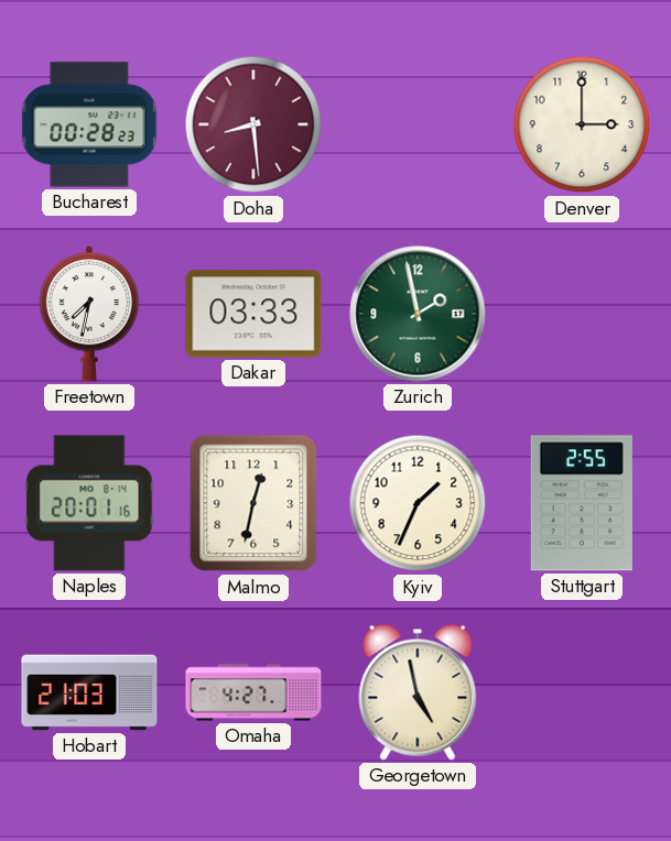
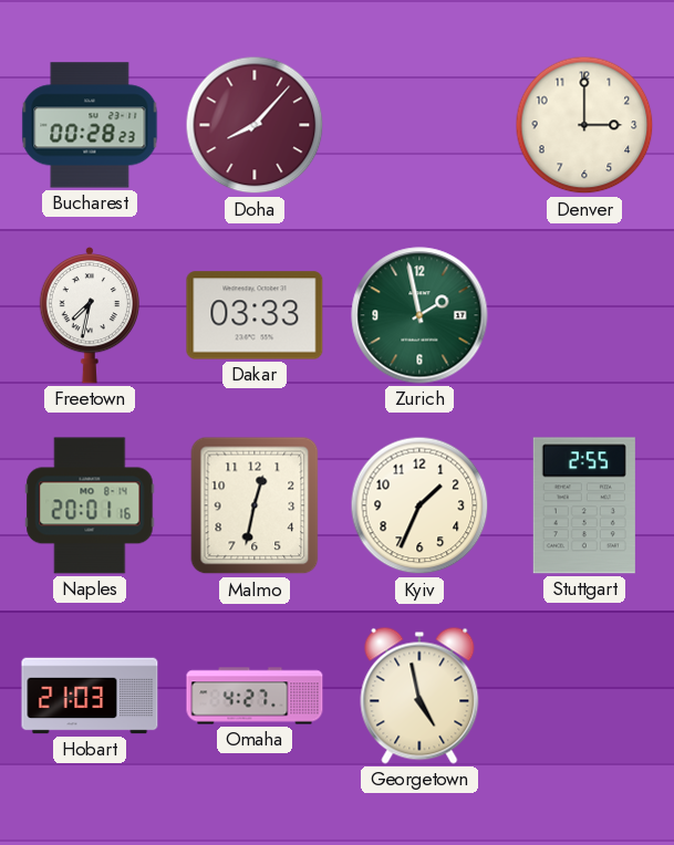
Doha: 8:29 -> 8:07 (255, 125)
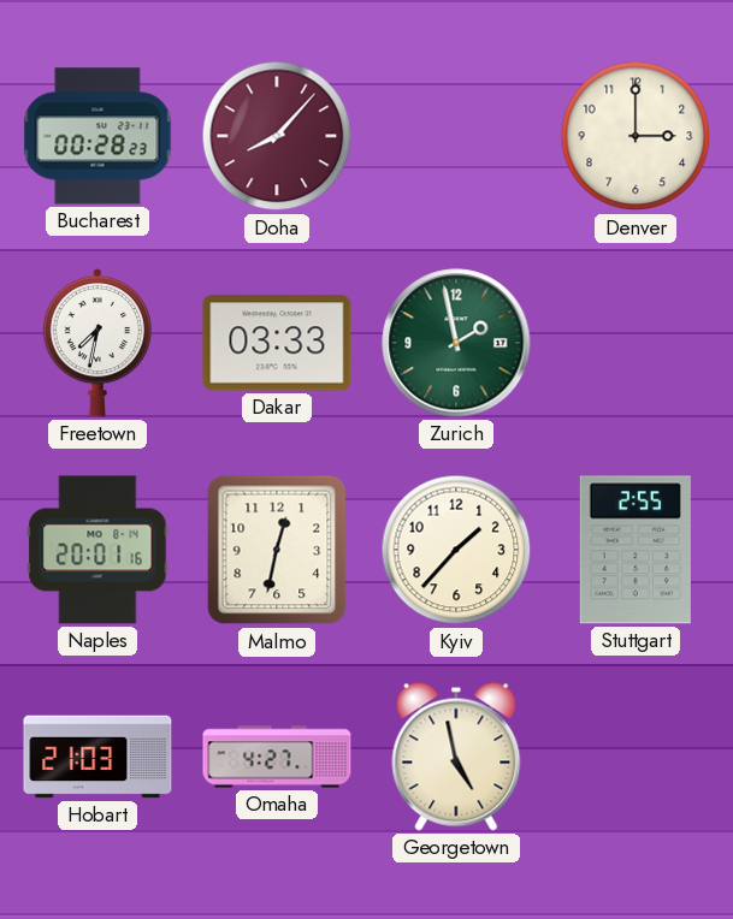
Kyiv: 1:34 -> 1:37 (456, 550)
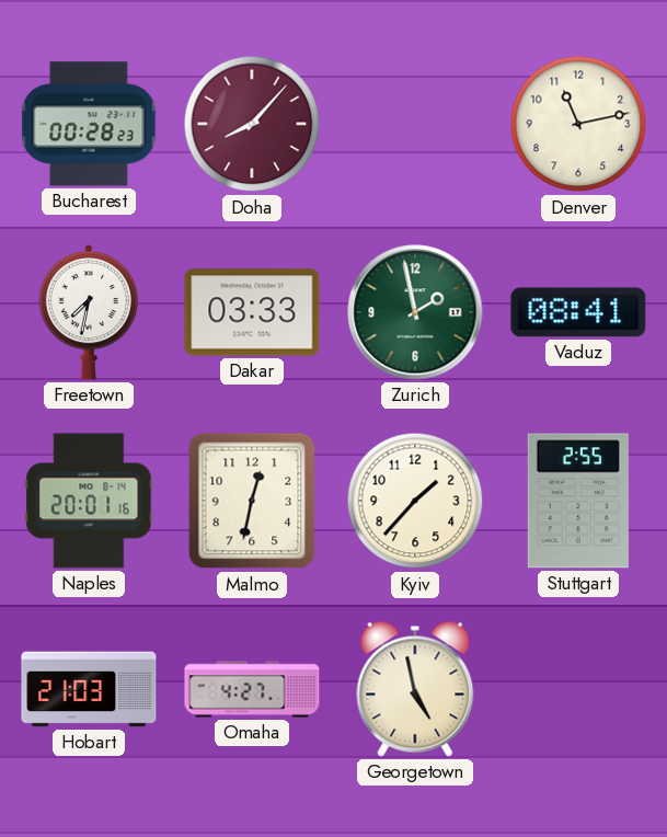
Denver: 3:00 -> 11:13 (578, 124)
Vaduz: none -> 08:41 (578, 312)
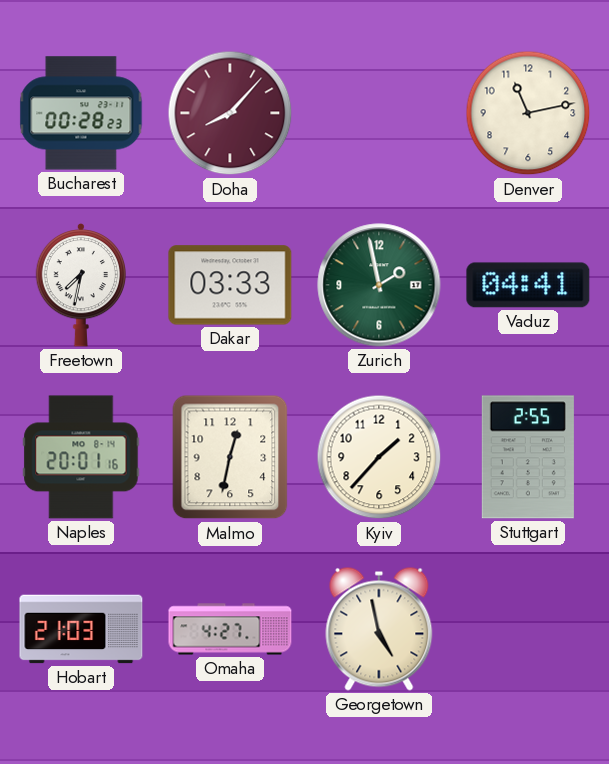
Vaduz: 08:41 -> 04:41 (528, 285)
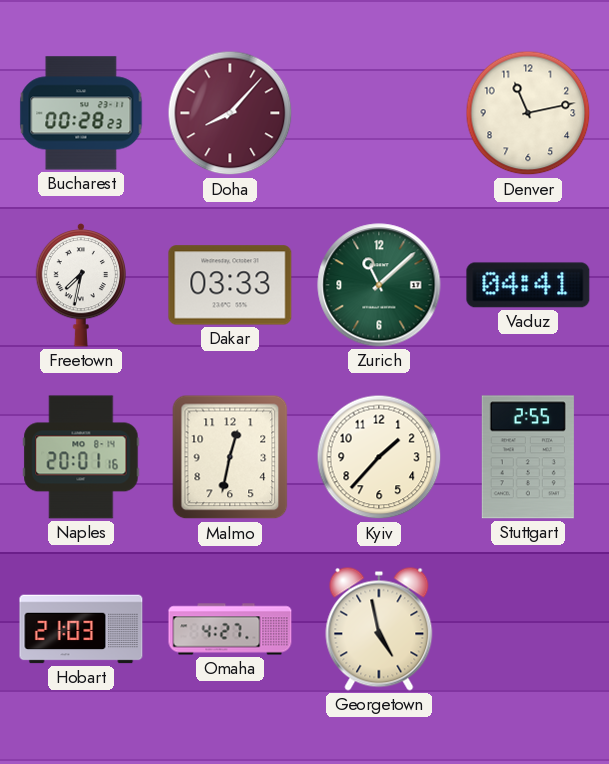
Zurich: 1:58 -> 11:08 (379, 285)
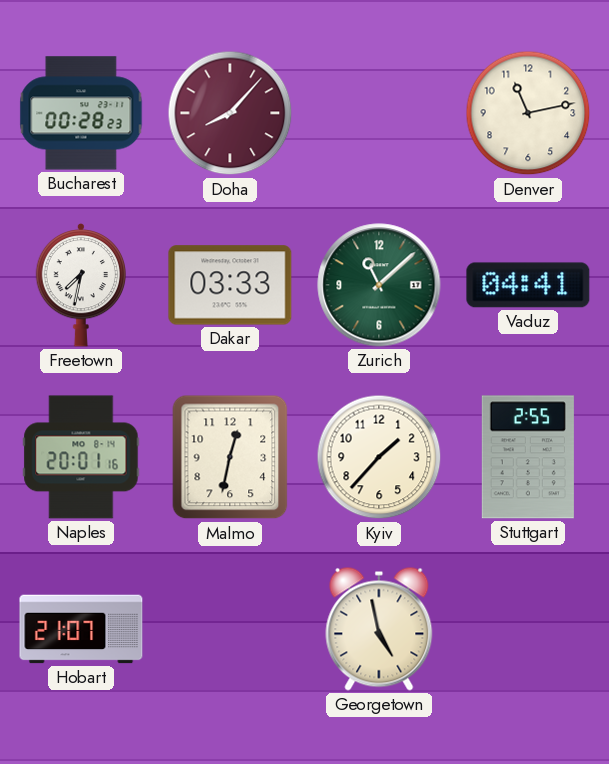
Hobart: 21:03 -> 21:07 (81, 629)
Omaha: 4:27 -> none (230, 629)
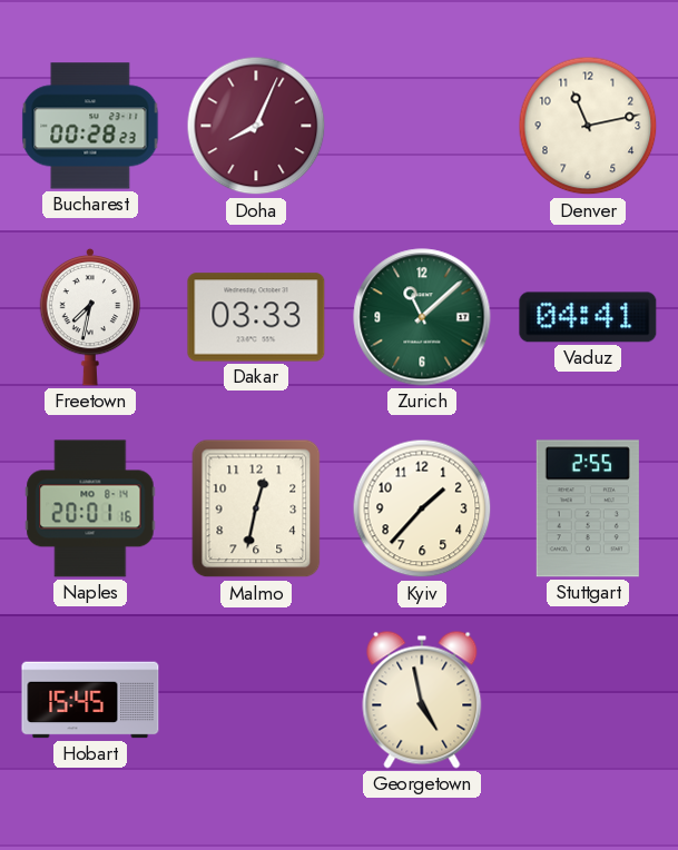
Doha: 8:07 -> 8:04 (256, 126)
Hobart: 21:07 -> 15:45 (90, 700)
